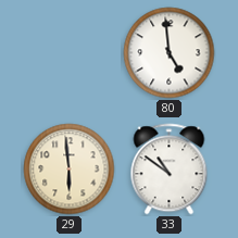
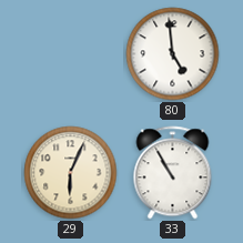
29: 5:59 -> 6:04 (71, 173)
33: 10:51 -> 10:55 (173, 173)
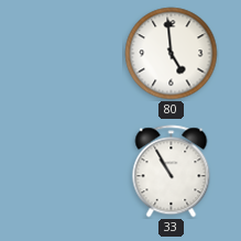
29: 6:04 -> none (71, 173)
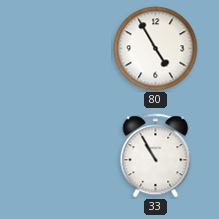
80: 4:59 -> 4:55 (156, 49)
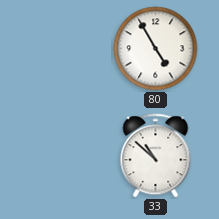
33: 10:55 -> 10:52 (156, 156)
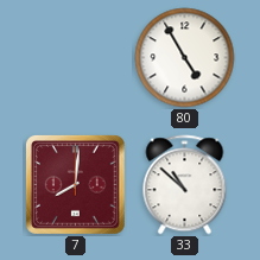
7: none -> 8:01 (76, 185)
